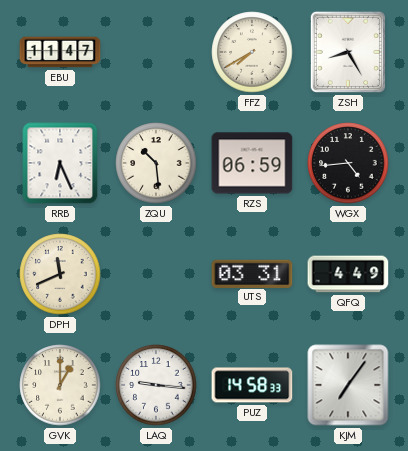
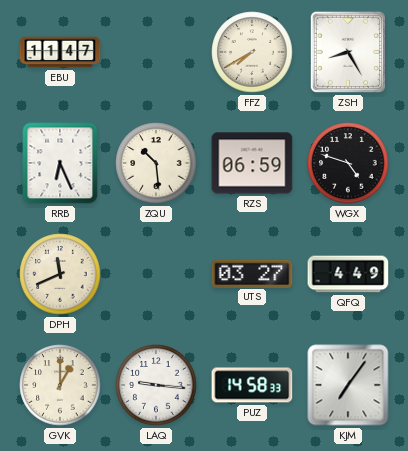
WGX: 4:44 -> 4:48 (348, 163)
UTS: 03:31 -> 03:27 (252, 273)
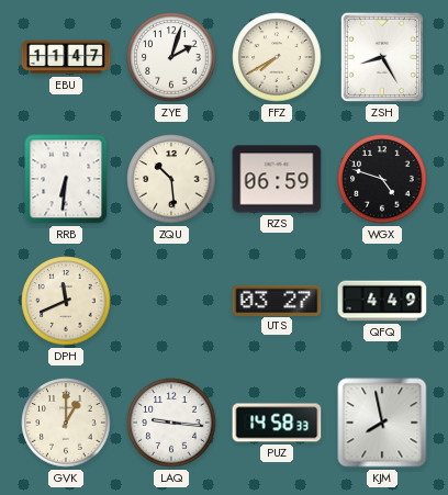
ZYE: none -> 2:03 (171, 57)
RRB: 6:26 -> 6:31 (66, 179)
KJM: 7:06 -> 7:58 (382, 423)
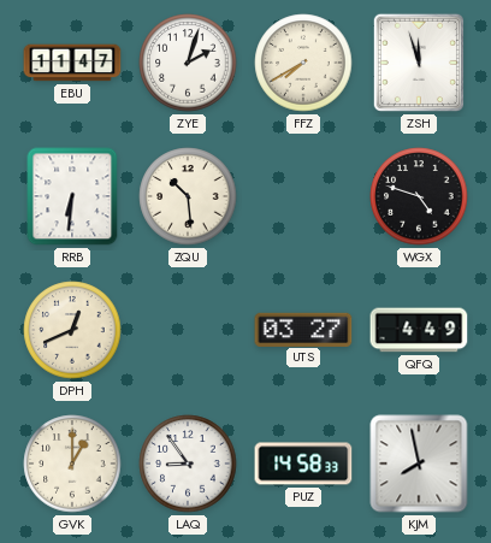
ZSH: 8:25 -> 11:57 (419, 63)
RZS: 06:59 -> none (277, 179)
DPH: 11:41 -> 12:41 (72, 330)
LAQ: 9:16 -> 8:54 (188, 464)
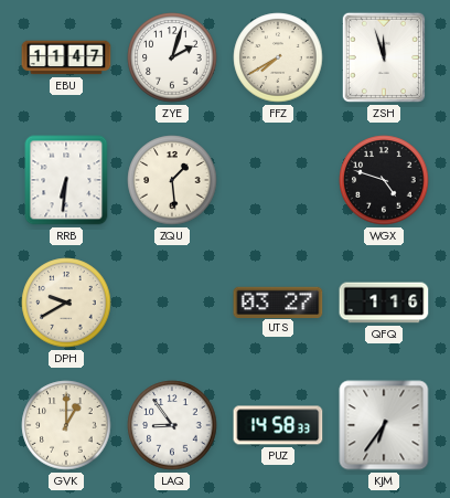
ZQU: 10:29 -> 1:29 (172, 180)
DPH: 12:41 -> 9:40 (66, 303)
QFQ: 4:49 -> 1:16 (384, 303)
KJM: 7:58 -> 6:36 (384, 425)
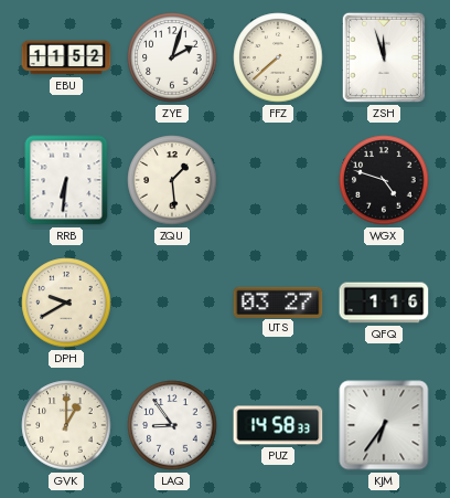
EBU: 11:47 -> 11:52 (66, 57)
FFZ: 7:40 -> 7:38 (278, 57)
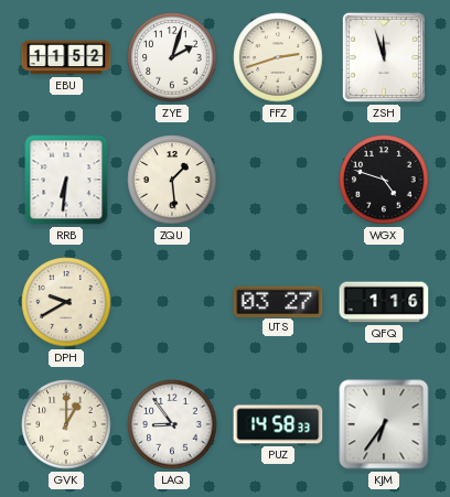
FFZ: 7:38 -> 2:42 (278, 57)
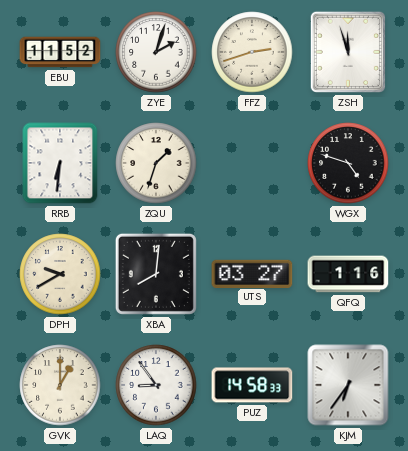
ZQU: 1:29 -> 1:33 (156, 163)
XBA: none -> 8:01 (156, 274)
